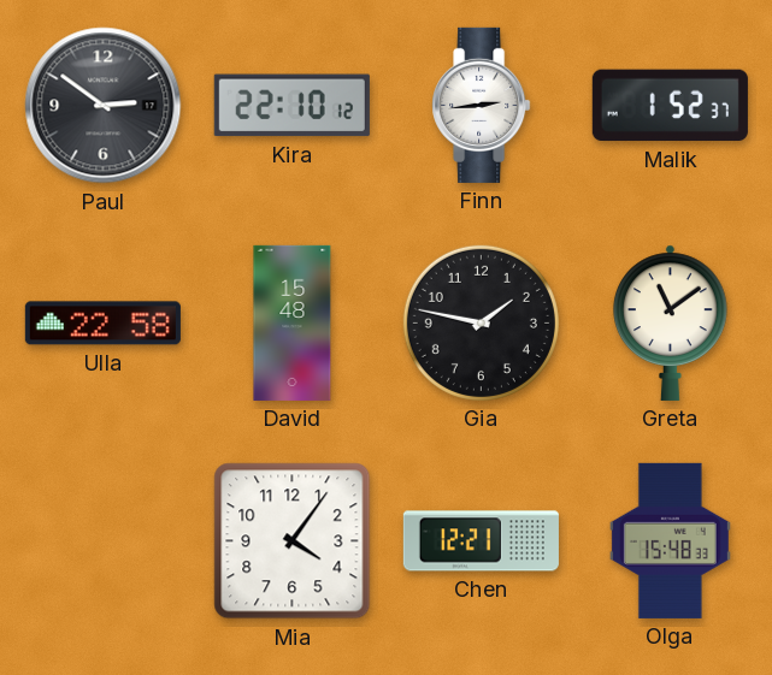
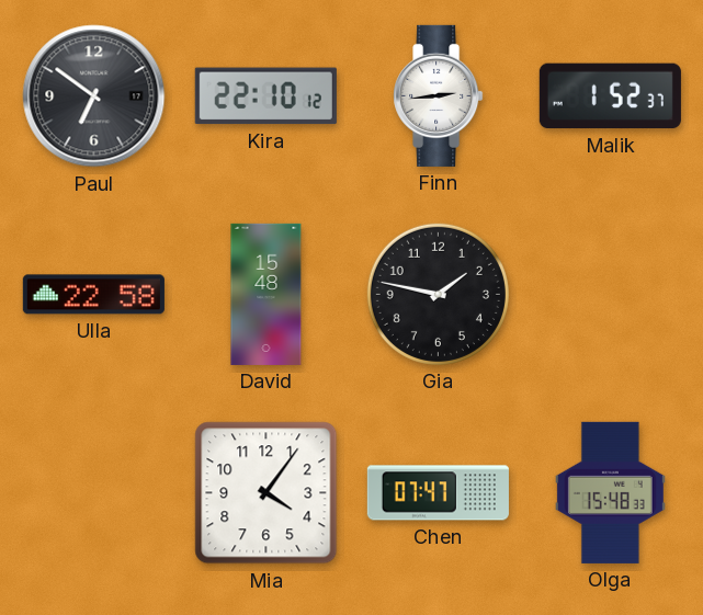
Paul: 2:51 -> 6:51 (94, 96)
Greta: 11:09 -> none (671, 322)
Chen: 12:21 -> 07:47 (438, 493)
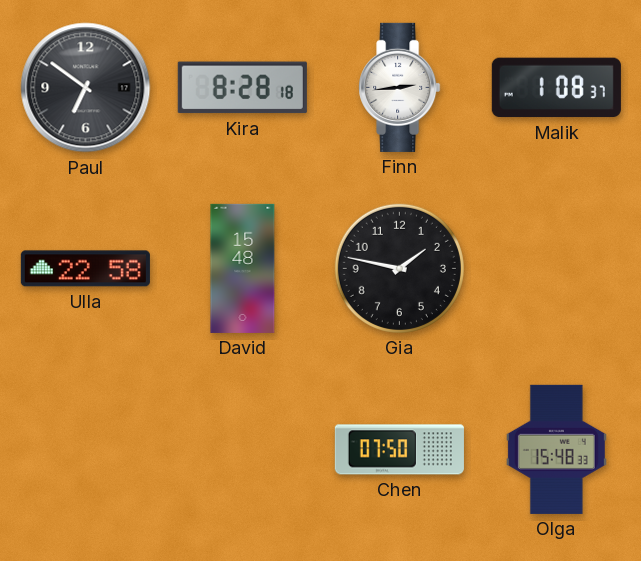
Kira: 22:10 -> 8:28 (242, 88)
Malik: 1:52 -> 1:08 (556, 88)
Mia: 4:06 -> none (267, 493)
Chen: 07:47 -> 07:50 (399, 450)
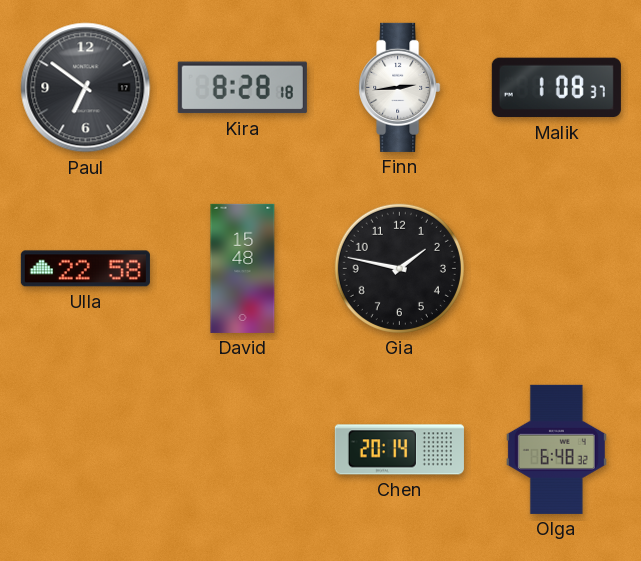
Chen: 07:50 -> 20:14 (399, 450)
Olga: 15:48 -> 6:48 (556, 449)
